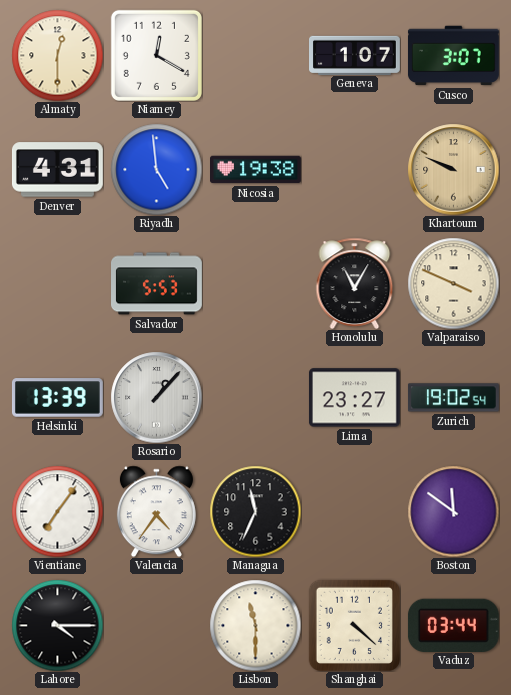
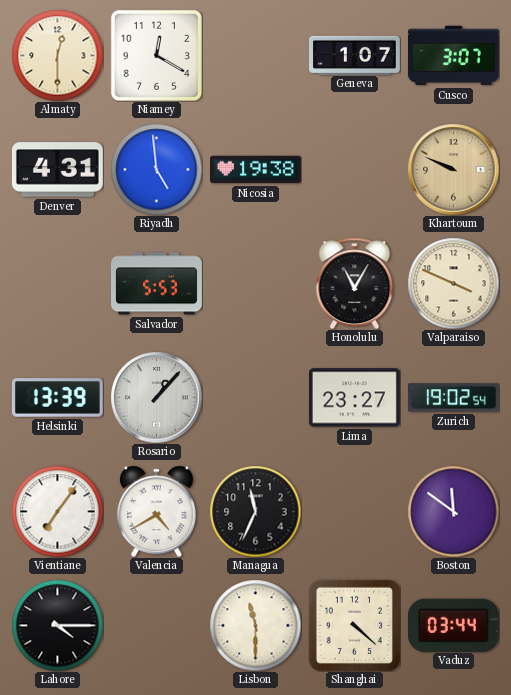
Valencia: 4:36 -> 4:40 (156, 511)
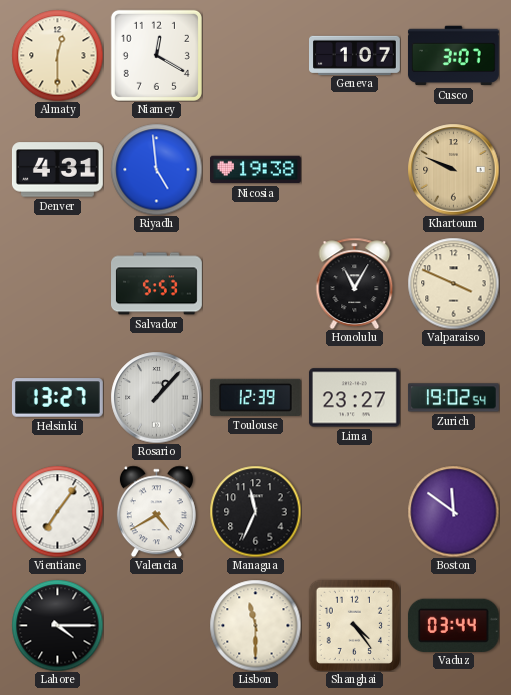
Helsinki: 13:39 -> 13:27 (57, 398)
Toulouse: none -> 12:39 (255, 397)
Shanghai: 4:22 -> 4:24 (354, 625)
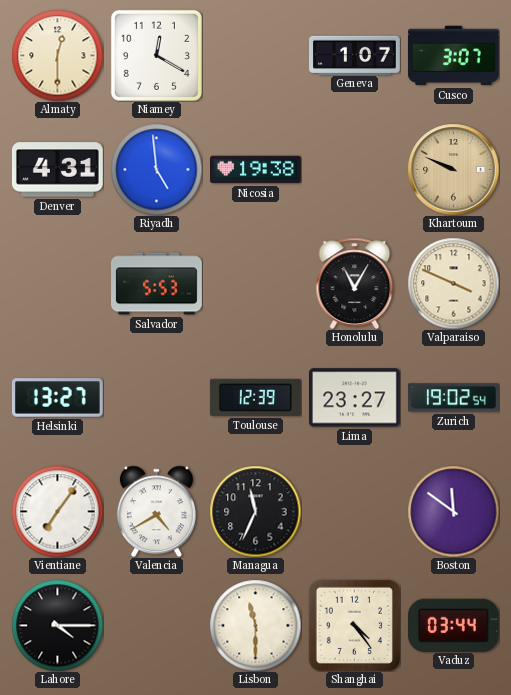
Rosario: 1:07 -> none (156, 397)
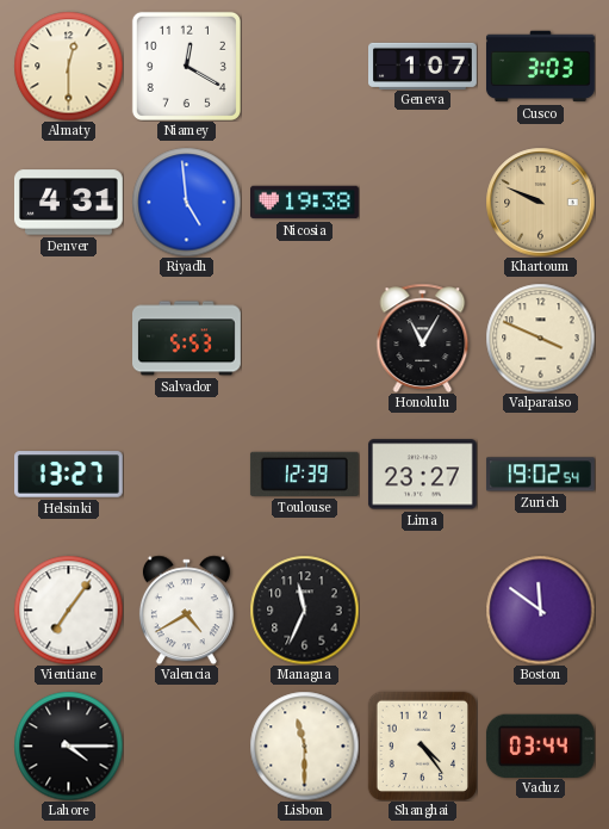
Cusco: 3:07 -> 3:03 (540, 67)
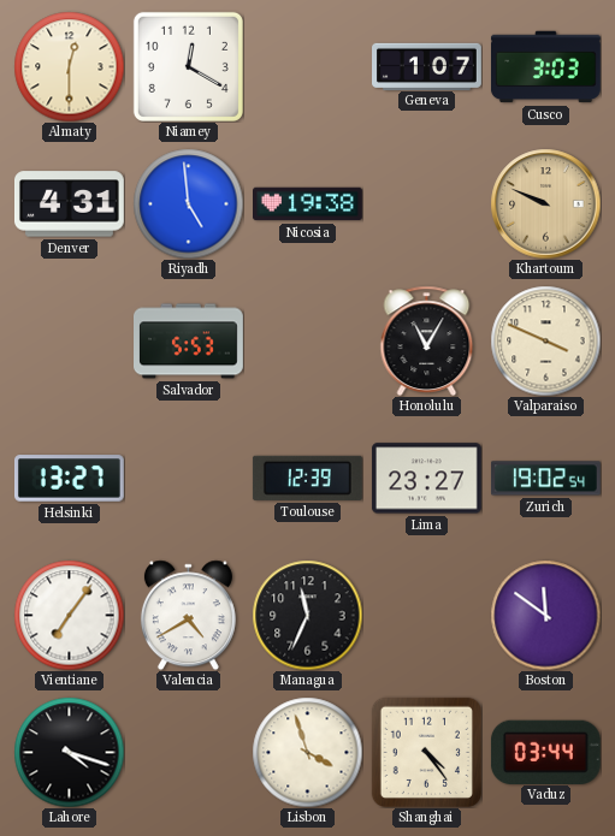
Lahore: 4:15 -> 4:18 (69, 752)
Lisbon: 11:30 -> 3:57 (307, 752)
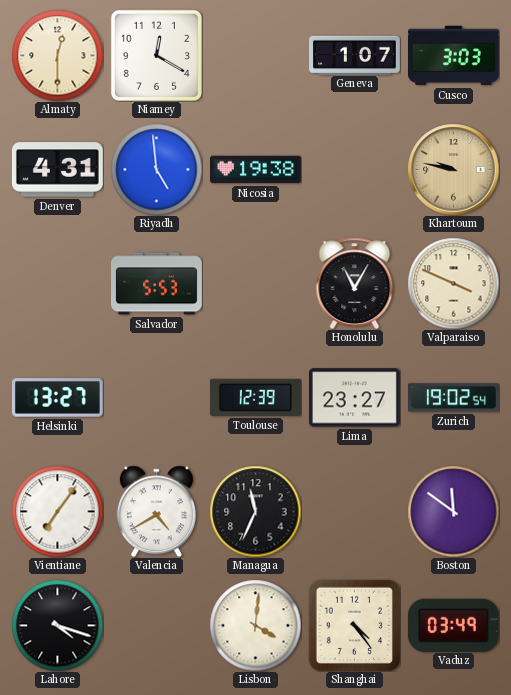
Khartoum: 9:49 -> 9:47 (453, 169)
Lisbon: 3:57 -> 4:01 (255, 625)
Vaduz: 03:44 -> 03:49 (453, 625)
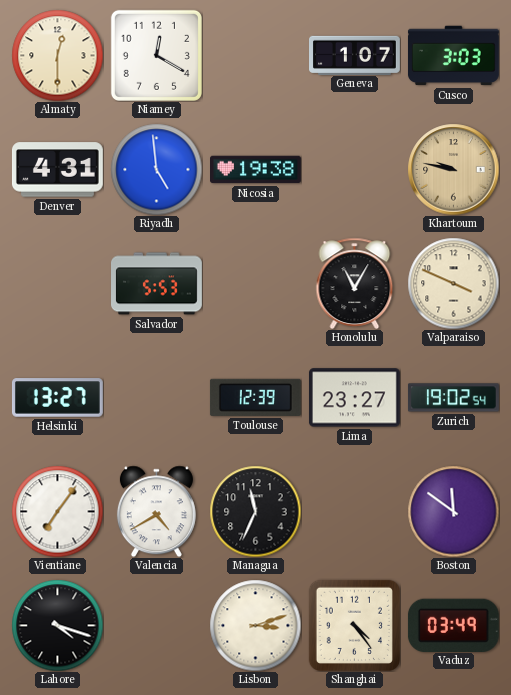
Lisbon: 4:01 -> 3:12 (255, 625)
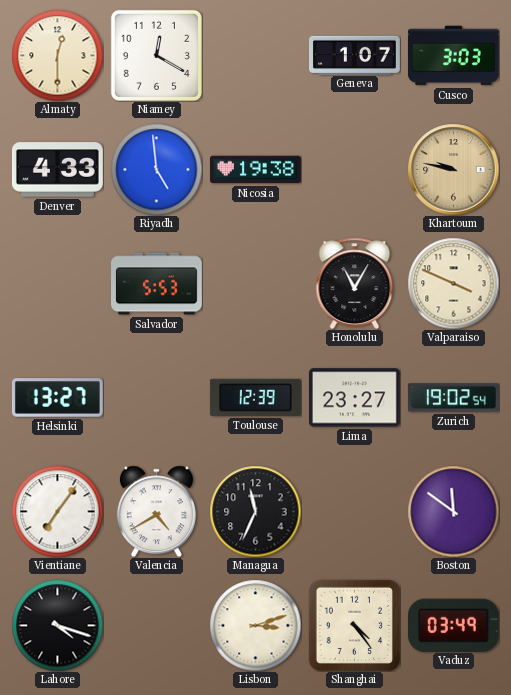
Denver: 4:31 -> 4:33 (57, 170)
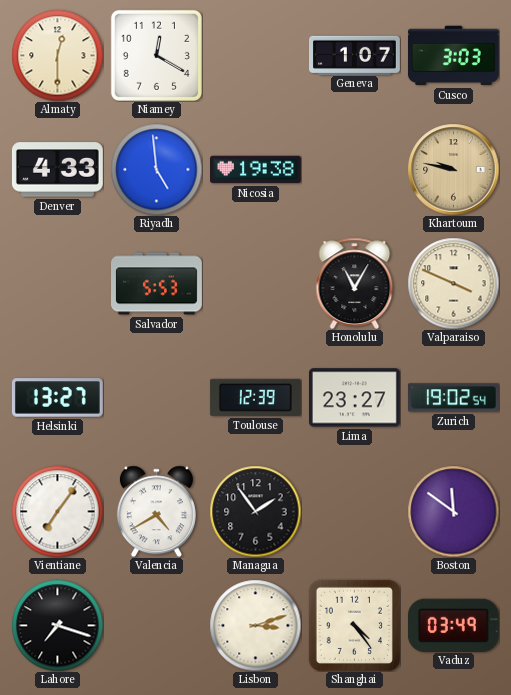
Managua: 11:34 -> 1:54 (255, 511)
Lahore: 4:18 -> 7:18 (57, 625)
